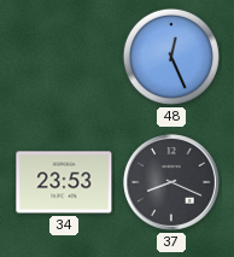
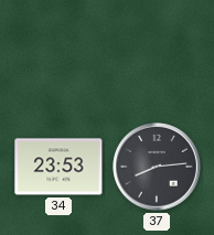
48: 12:26 -> none (171, 57)
37: 8:19 -> 8:14 (158, 168)
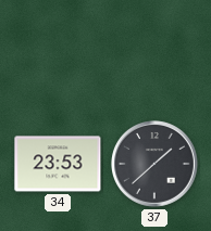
37: 8:14 -> 1:38 (156, 165)
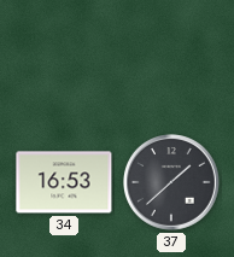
34: 23:53 -> 16:53 (64, 182)
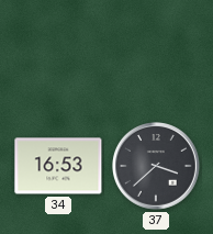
37: 1:38 -> 3:38 (157, 167)
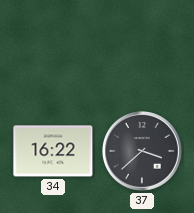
34: 16:53 -> 16:22 (53, 151)
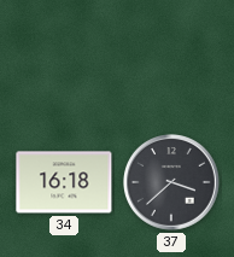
34: 16:22 -> 16:18 (64, 182)
